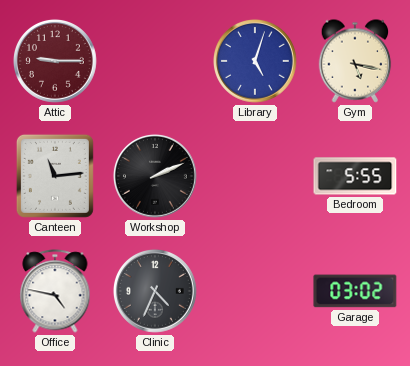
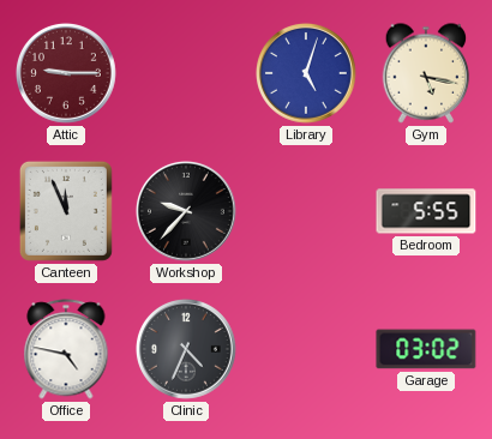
Canteen: 11:14 -> 11:56 (66, 211)
Workshop: 2:11 -> 9:37 (186, 211)
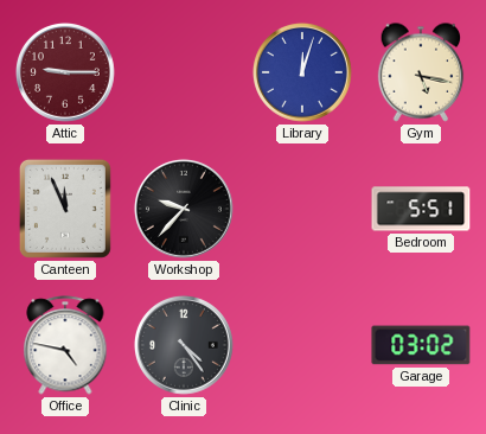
Library: 5:03 -> 12:03 (302, 72)
Bedroom: 5:55 -> 5:51 (421, 209)
Clinic: 4:34 -> 4:24 (184, 345)
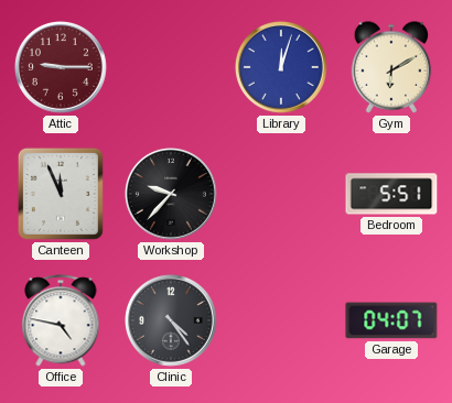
Gym: 5:17 -> 6:10 (391, 67)
Garage: 03:02 -> 04:07 (391, 320)
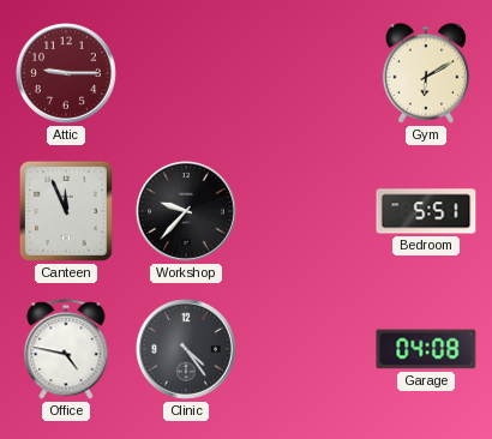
Library: 12:03 -> none (281, 67)
Garage: 04:07 -> 04:08 (426, 349)
